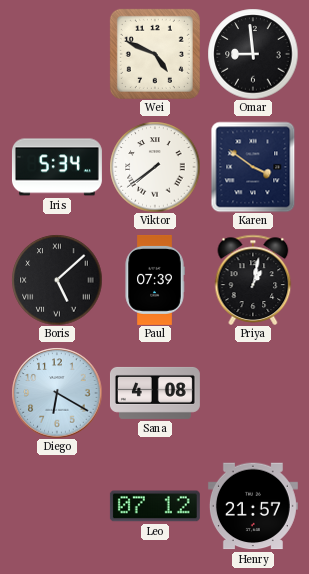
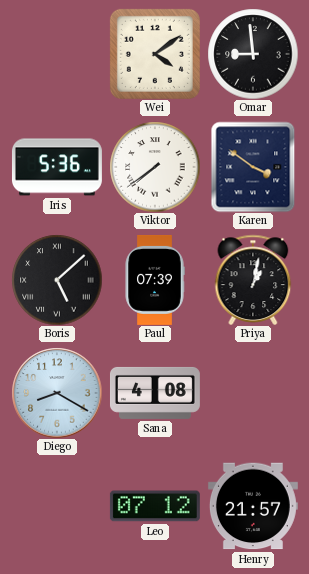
Wei: 4:49 -> 4:09 (155, 54)
Iris: 5:34 -> 5:36 (57, 167)
Diego: 6:20 -> 8:20 (57, 393)
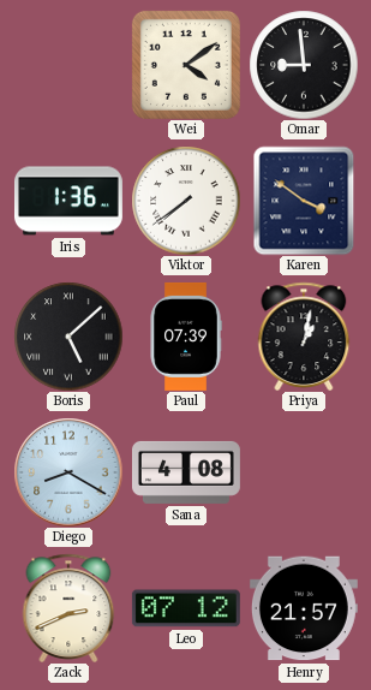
Iris: 5:36 -> 1:36 (68, 201)
Zack: none -> 2:41 (68, 608)
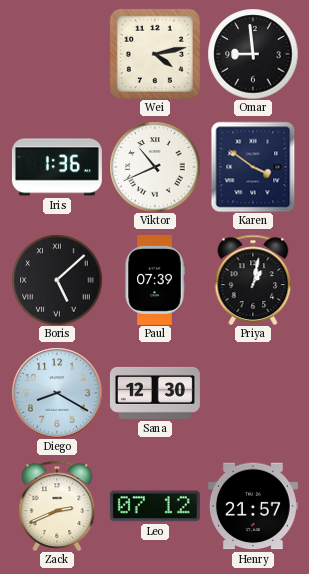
Wei: 4:09 -> 4:13 (155, 54)
Viktor: 7:39 -> 10:41 (155, 167)
Sana: 4:08 -> 12:30 (155, 393)
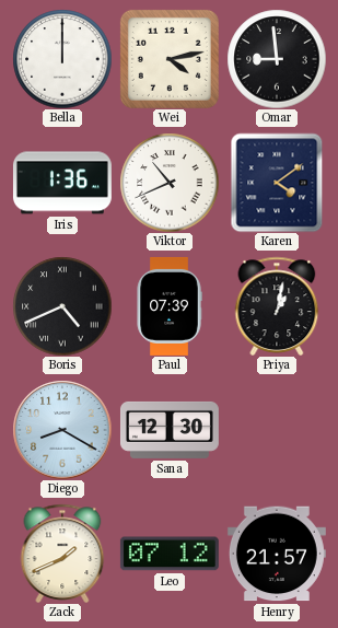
Bella: none -> 12:00 (62, 59)
Karen: 3:51 -> 4:09 (277, 183)
Boris: 5:08 -> 4:41 (62, 306)
Zack: 2:41 -> 1:41 (62, 554)
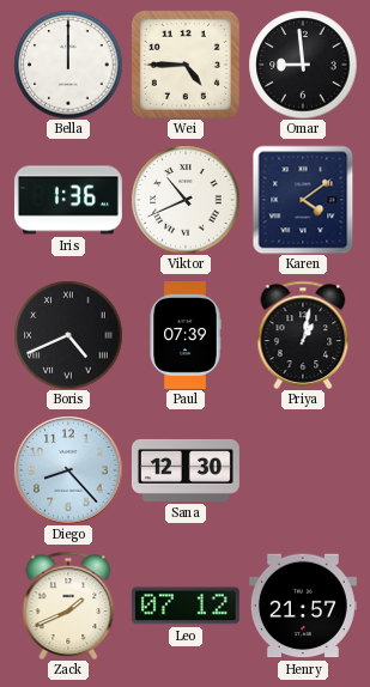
Wei: 4:13 -> 4:45 (186, 65)
Diego: 8:20 -> 8:23 (68, 470)
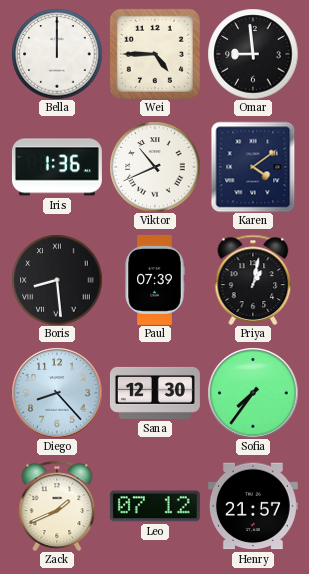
Boris: 4:41 -> 8:29 (57, 280)
Sofia: none -> 7:36 (253, 393)
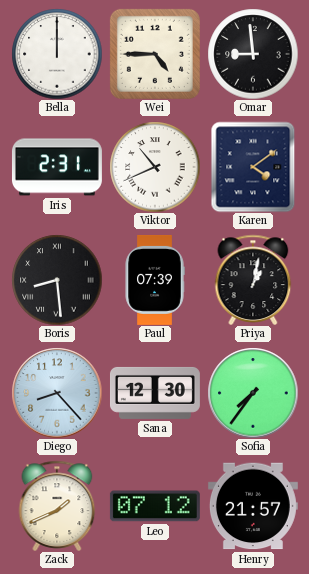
Iris: 1:36 -> 2:31 (57, 167)
